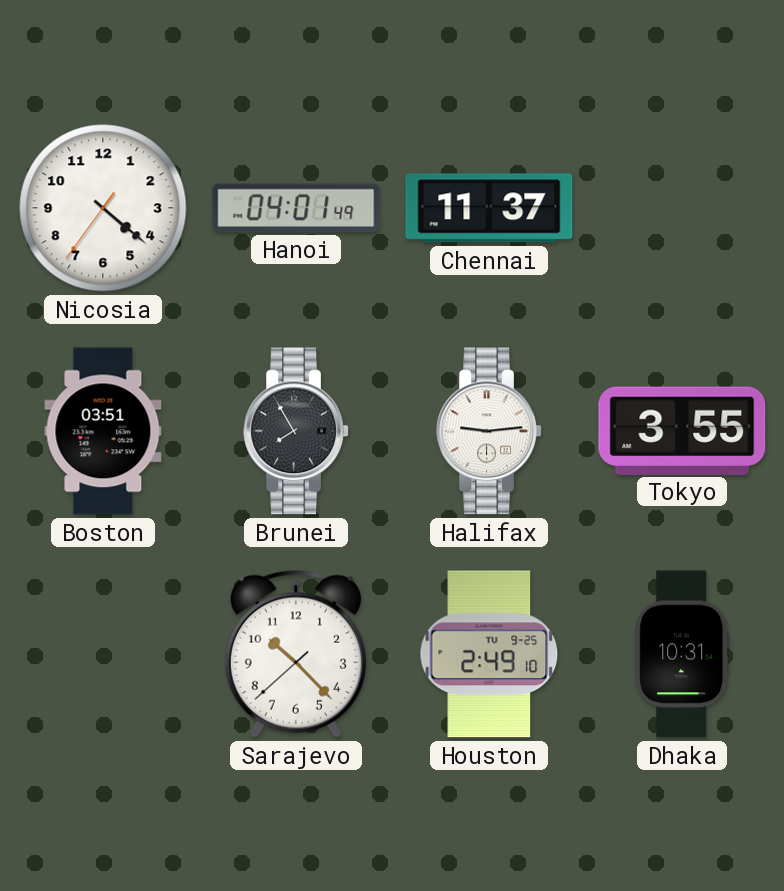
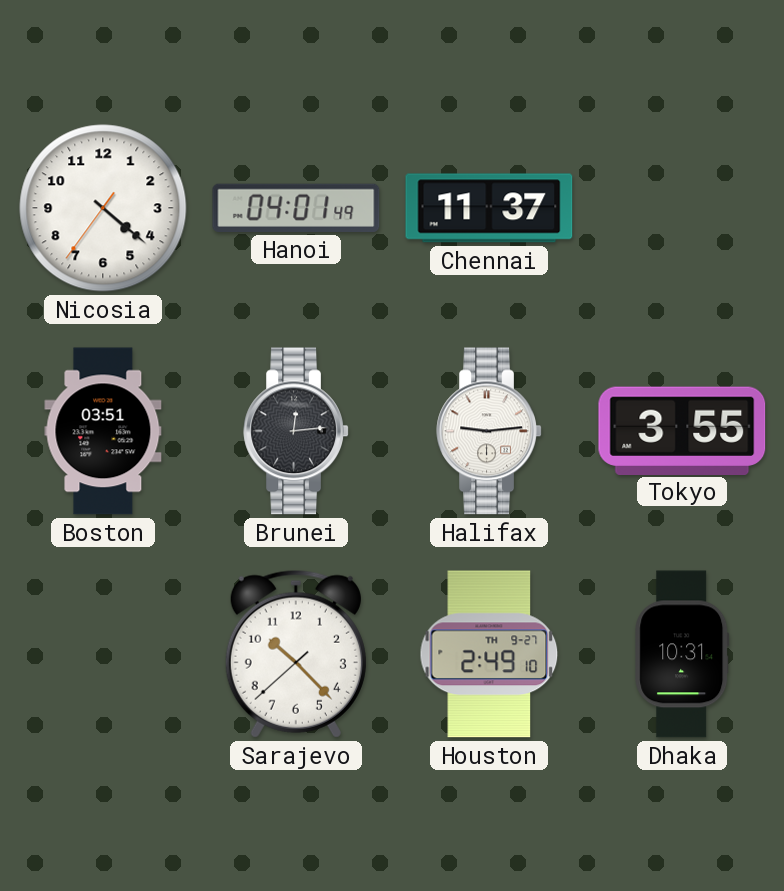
Brunei: 7:55 -> 12:14 (296, 431)
Houston date: TU 9-25 -> TH 9-27 (489, 654)
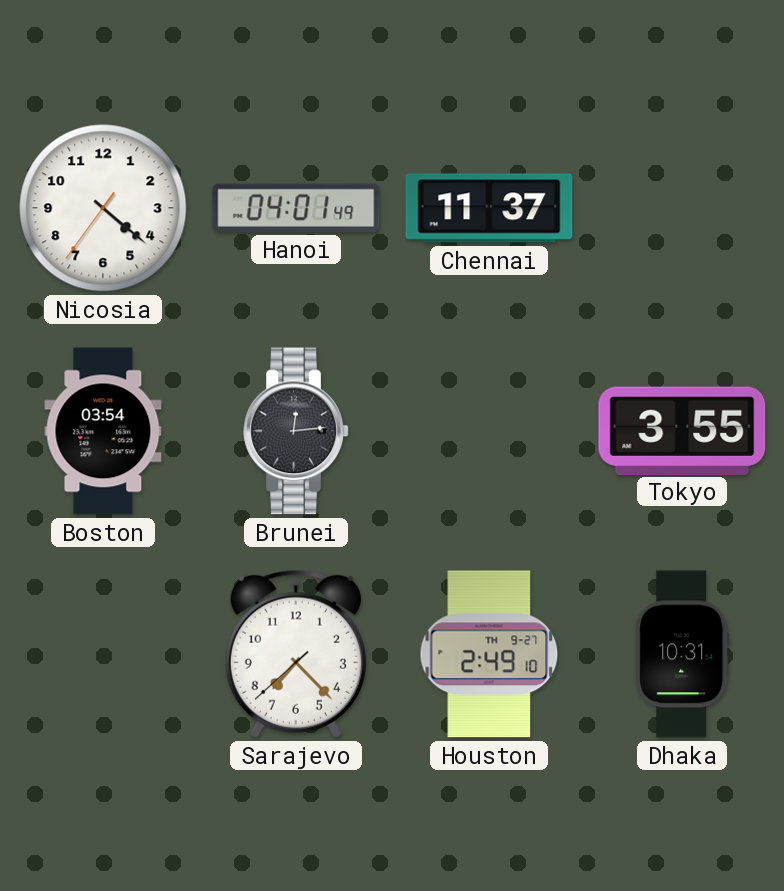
Boston: 03:51 -> 03:54 (103, 431)
Halifax: 9:14 -> none (489, 431)
Sarajevo: 10:22 -> 7:22 (296, 654)
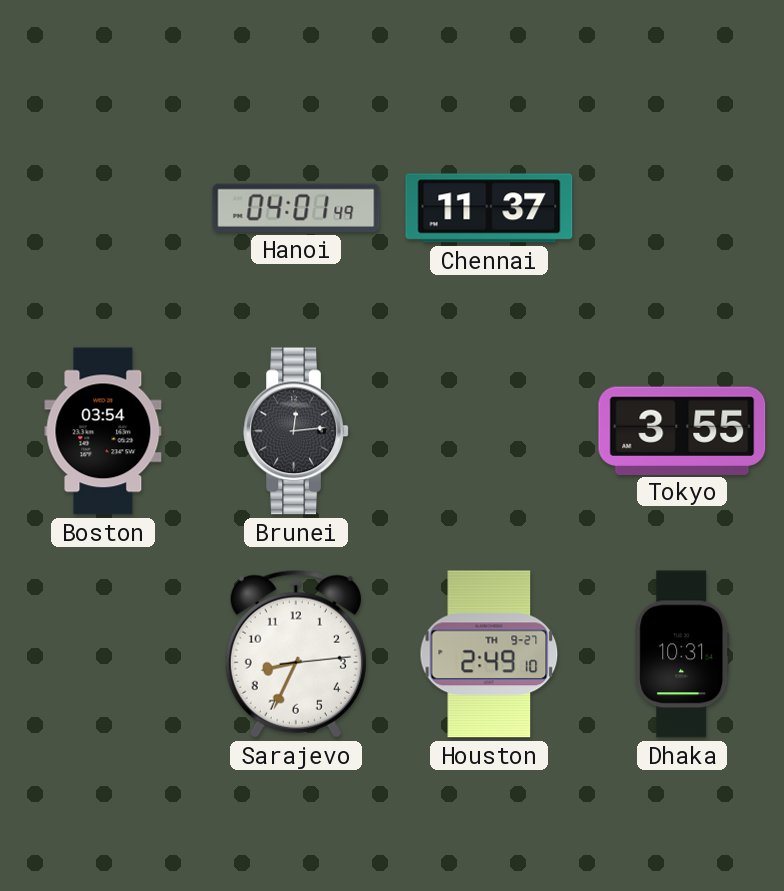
Nicosia: 4:21 -> none (103, 208)
Sarajevo: 7:22 -> 8:34 (296, 654)
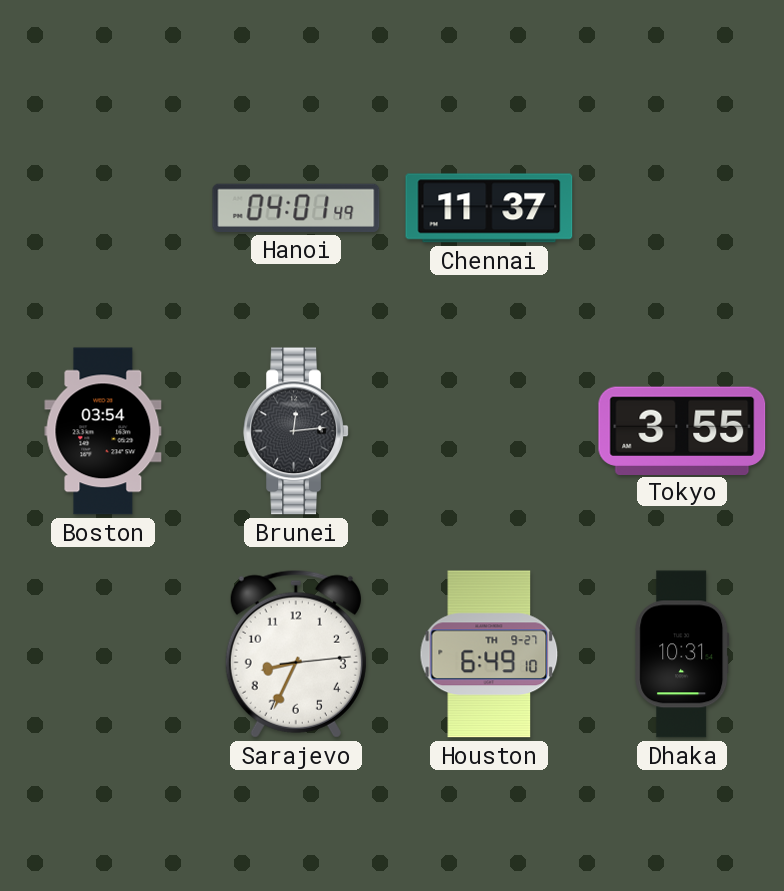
Houston: 2:49 -> 6:49 (489, 654)
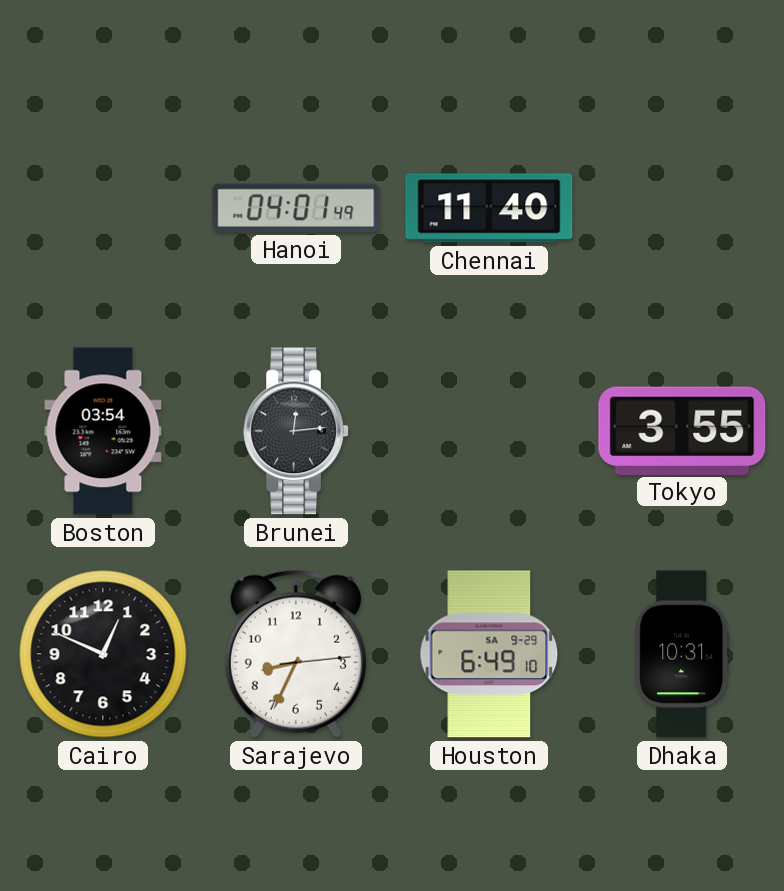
Chennai: 11:37 -> 11:40 (489, 208)
Cairo: none -> 12:49 (103, 654)
Houston date: TH 9-27 -> SA 9-29 (489, 654)
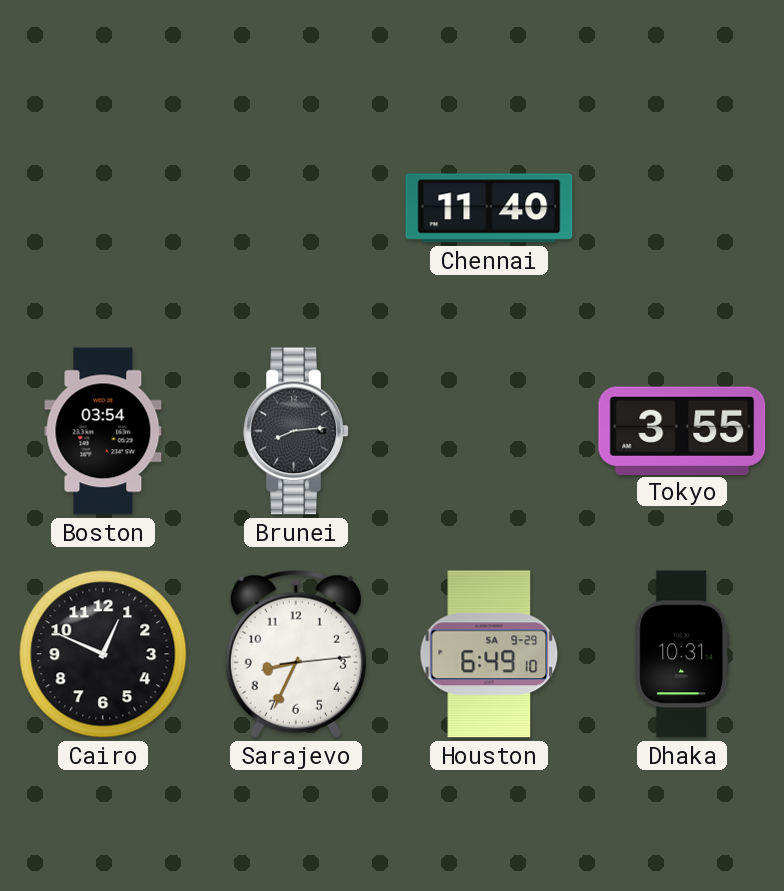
Hanoi: 04:01 -> none (296, 208)
Brunei: 12:14 -> 8:14 (296, 431)
